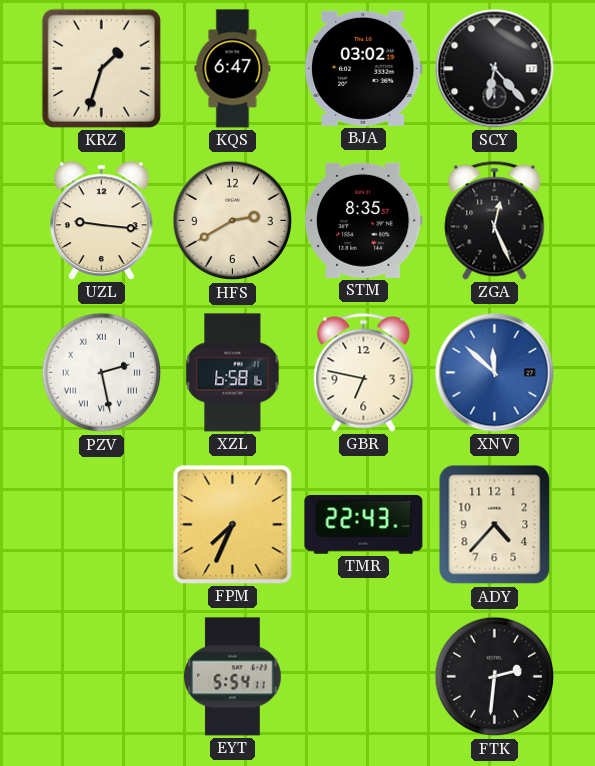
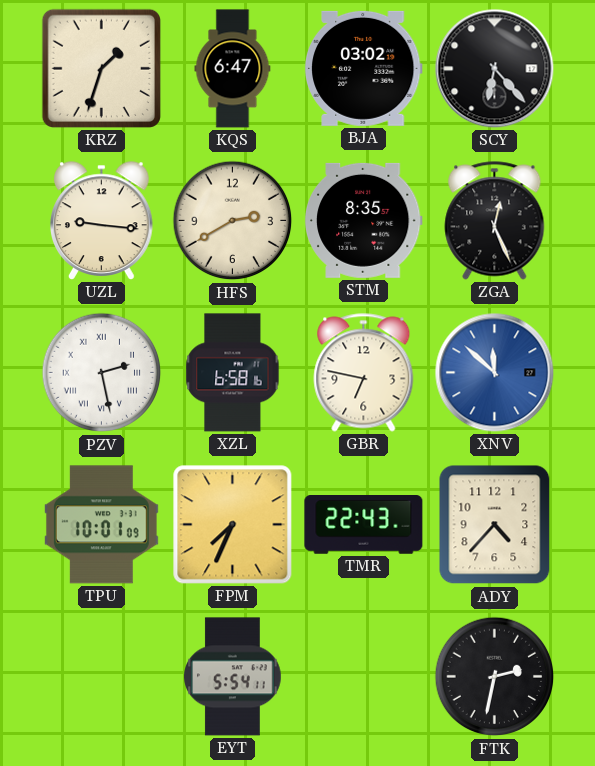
TPU: none -> 10:01 (101, 525)
FTK: 2:31 -> 2:32 (495, 677)
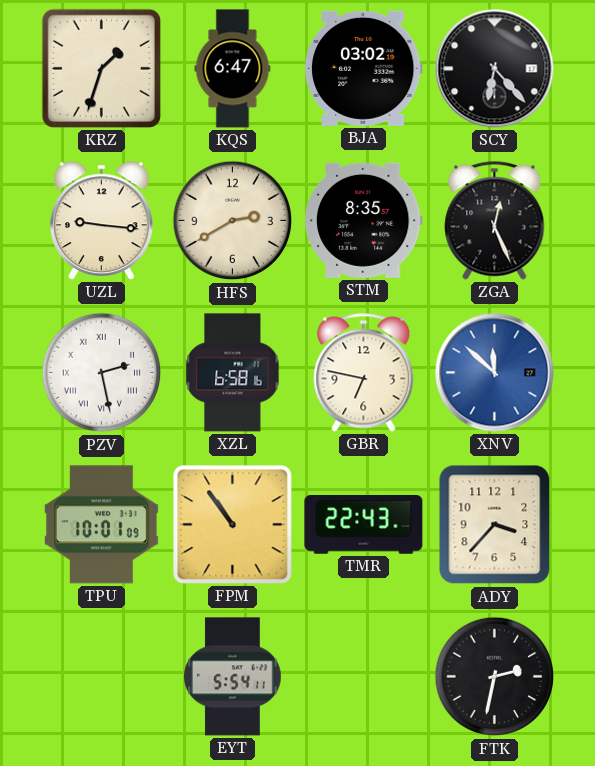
FPM: 7:34 -> 10:54 (233, 525)
ADY: 4:37 -> 3:37 (495, 525)
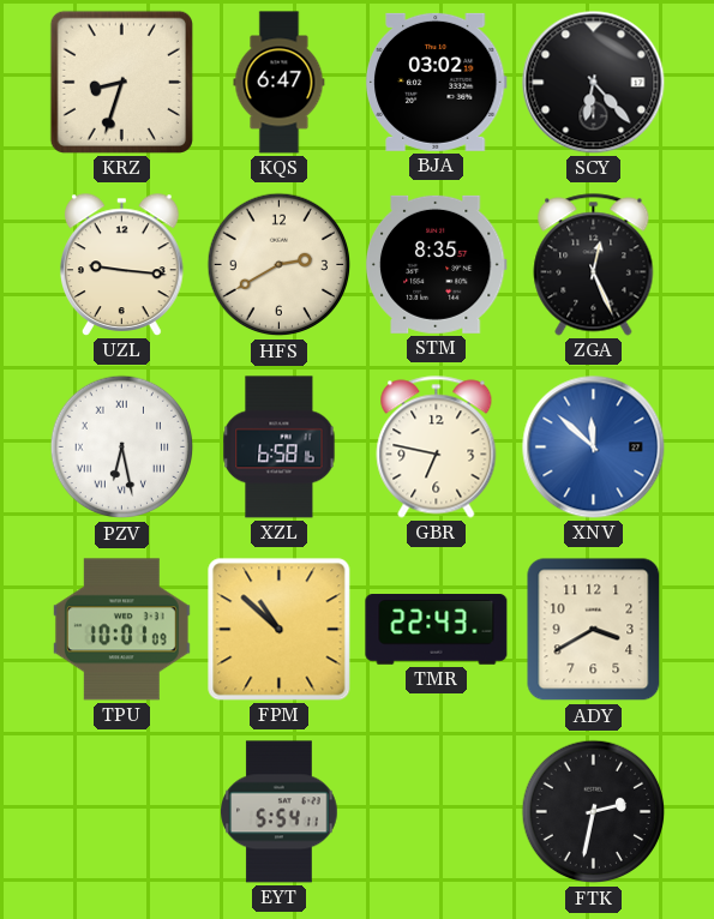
KRZ: 1:33 -> 8:33 (121, 82)
PZV: 2:28 -> 6:28 (122, 448)
FPM: 10:54 -> 10:52 (280, 630)
ADY: 3:37 -> 3:40 (594, 630)
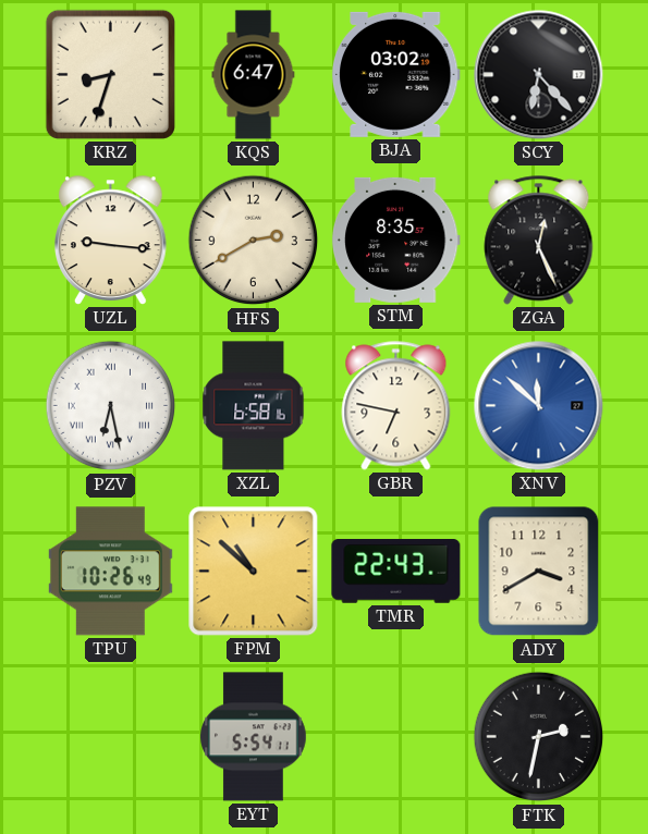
TPU: 10:01 -> 10:26 (110, 572)
